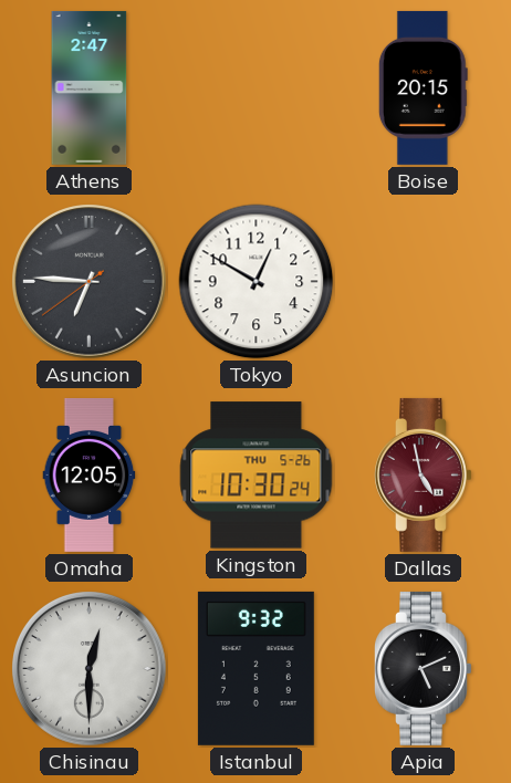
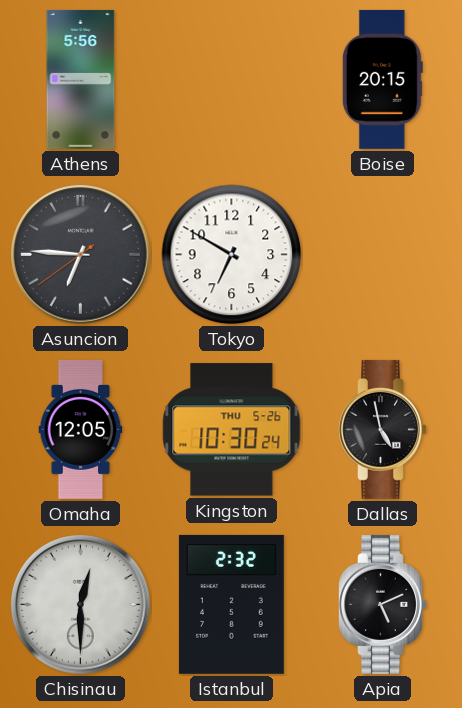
Athens: 2:47 -> 5:56 (81, 79)
Tokyo: 12:50 -> 6:50 (232, 255)
Dallas dial: burgundy -> black (383, 429)
Istanbul: 9:32 -> 2:32 (231, 604)
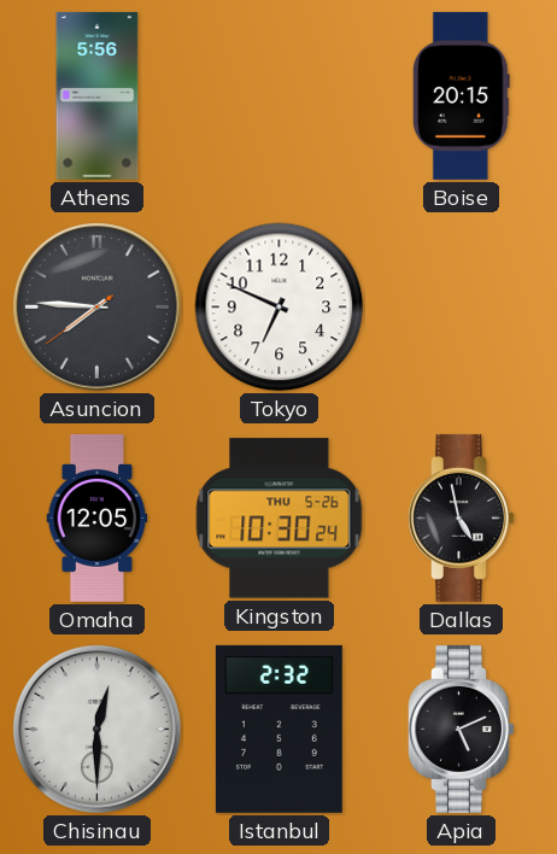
Asuncion: 6:45 -> 7:45 (98, 308)
Tokyo: 6:50 -> 6:49 (280, 308)
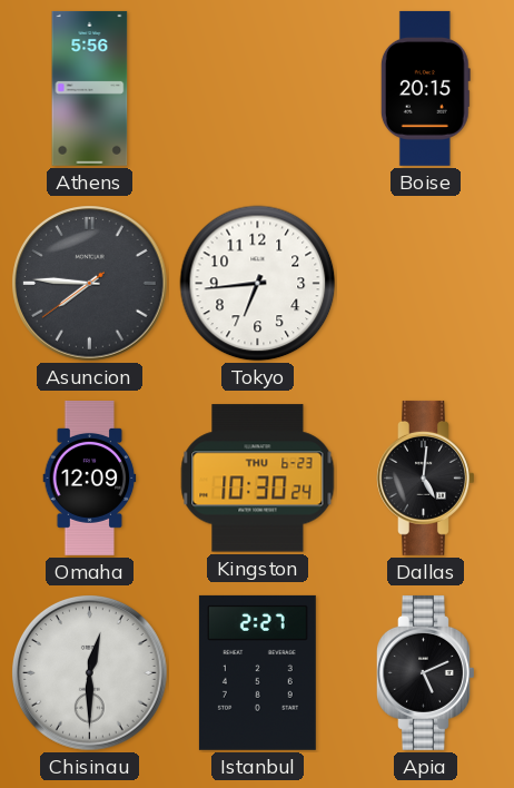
Tokyo: 6:49 -> 6:44 (258, 284)
Omaha: 12:05 -> 12:09 (90, 477)
Kingston date: THU 5-26 -> THU 6-23 (258, 479)
Dallas: 4:58 -> 5:01 (426, 477)
Istanbul: 2:32 -> 2:27 (257, 672)
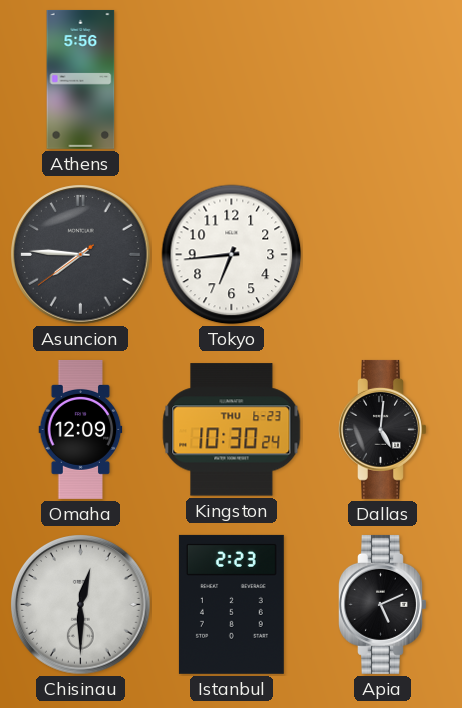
Boise: 20:15 -> none (425, 88)
Istanbul: 2:27 -> 2:23 (231, 604)
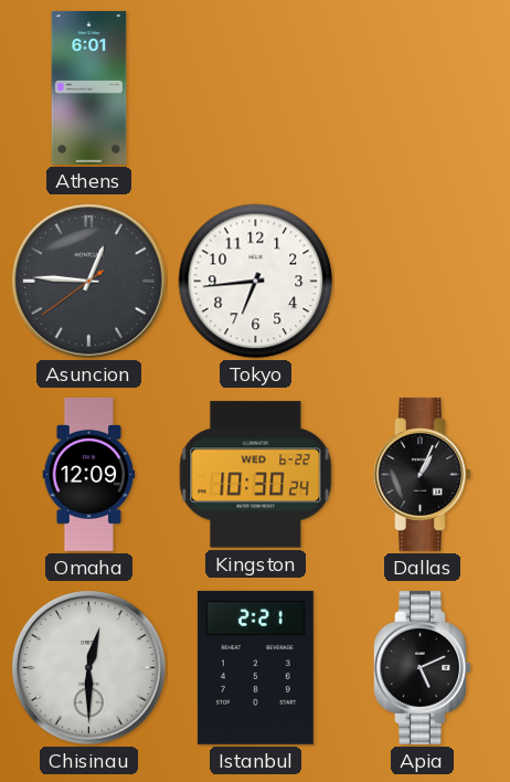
Athens: 5:56 -> 6:01 (89, 87)
Asuncion: 7:45 -> 12:45 (89, 282)
Kingston date: THU 6-23 -> WED 6-22 (256, 475)
Dallas: 5:01 -> 1:04 (423, 474)
Istanbul: 2:23 -> 2:21 (255, 667)
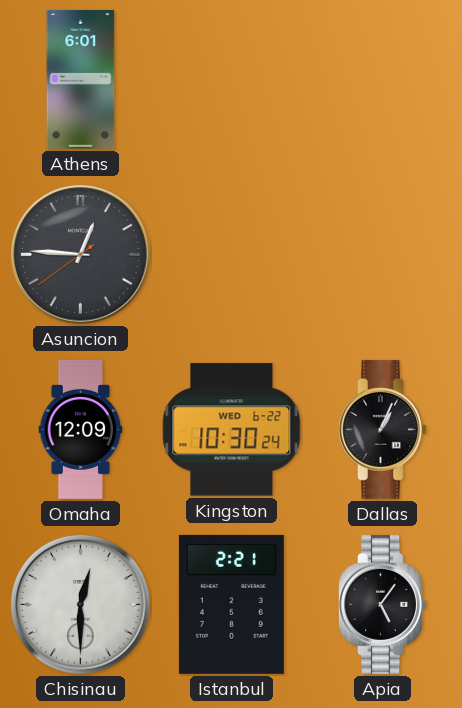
Tokyo: 6:44 -> none (256, 282)
Apia: 5:11 -> 5:06 (383, 604)
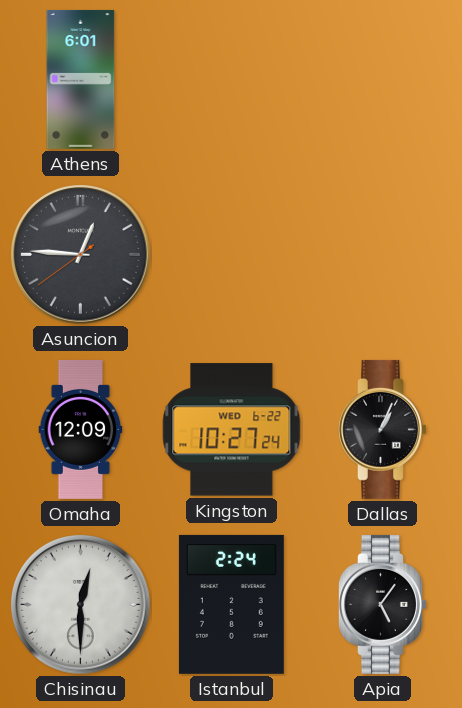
Kingston: 10:30 -> 10:27 (232, 430)
Istanbul: 2:21 -> 2:24 (231, 604)
